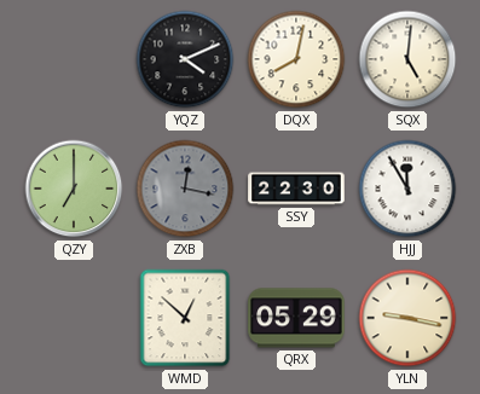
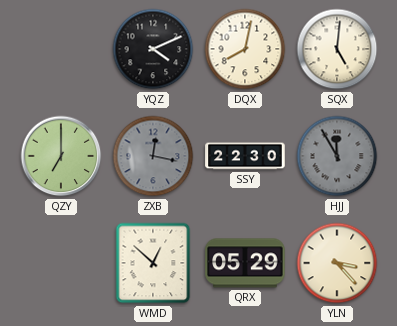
HJJ dial: white -> grey (337, 156)
YLN: 9:17 -> 3:23 (337, 263)
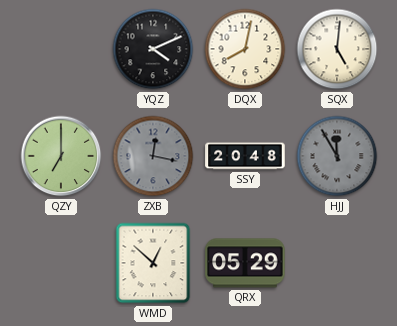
SSY: 22:30 -> 20:48 (245, 156)
YLN: 3:23 -> none (337, 263)
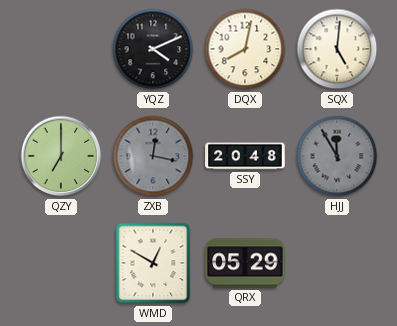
WMD: 12:52 -> 12:50 (153, 263)
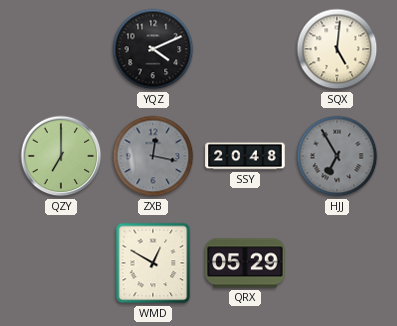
DQX: 8:02 -> none (245, 49)
HJJ: 11:55 -> 6:55 (337, 156)
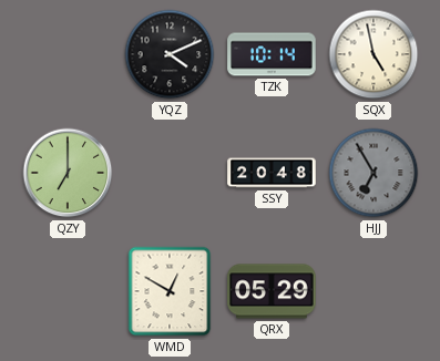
TZK: none -> 10:14 (272, 54)
SQX: 5:01 -> 4:58 (374, 54)
ZXB: 12:17 -> none (153, 156)
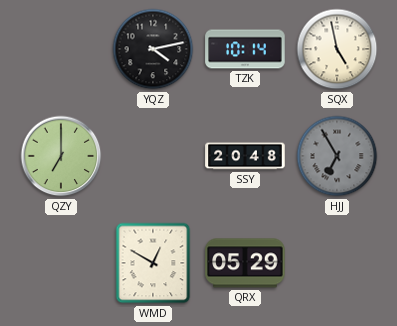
YQZ: 4:11 -> 4:13 (153, 49)
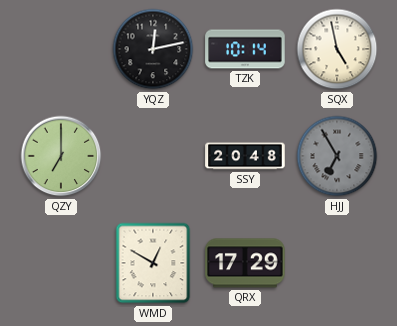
YQZ: 4:13 -> 12:13 (153, 49)
QRX: 05:29 -> 17:29 (245, 263)
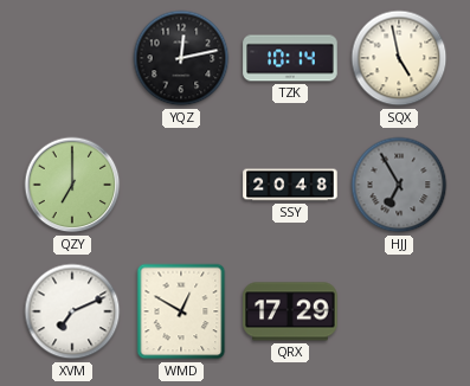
XVM: none -> 7:11 (72, 311)
